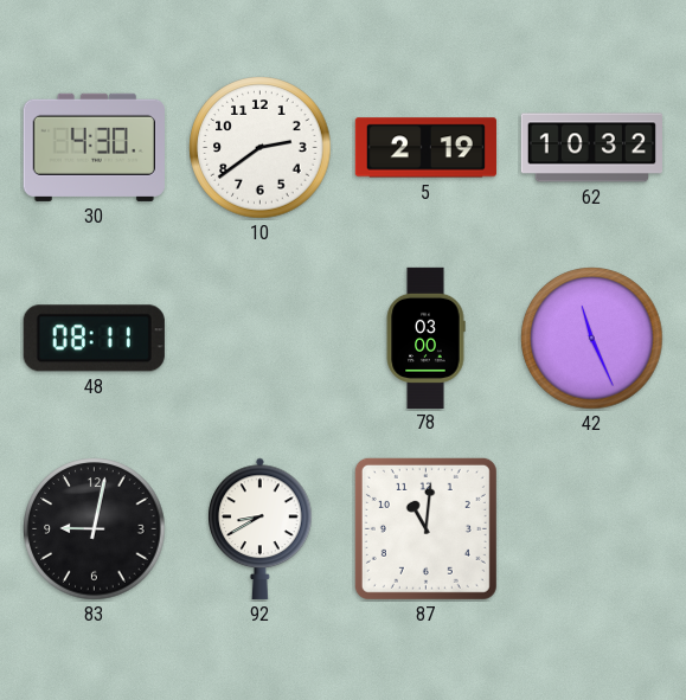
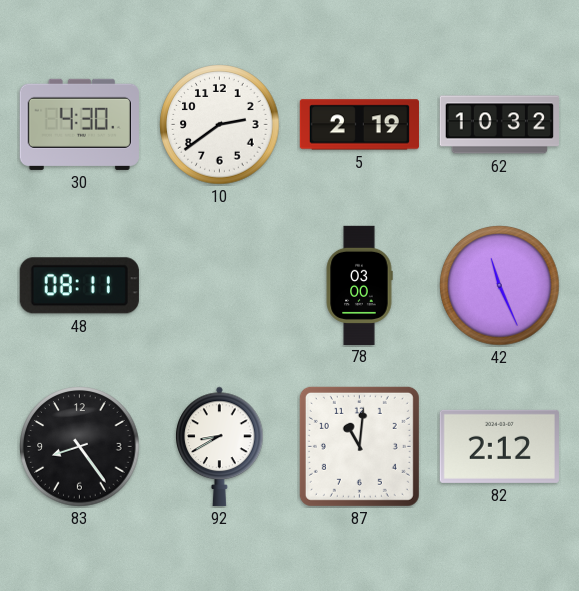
83: 9:02 -> 8:24 (80, 447)
82: none -> 2:12 (499, 446)
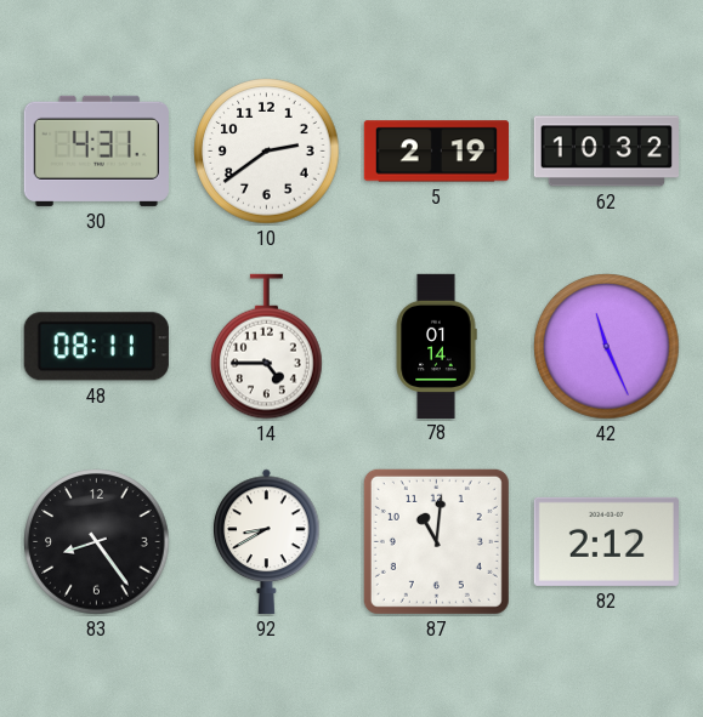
30: 4:30 -> 4:31 (96, 150)
14: none -> 4:45 (267, 347)
78: 03:00 -> 01:14 (436, 346)
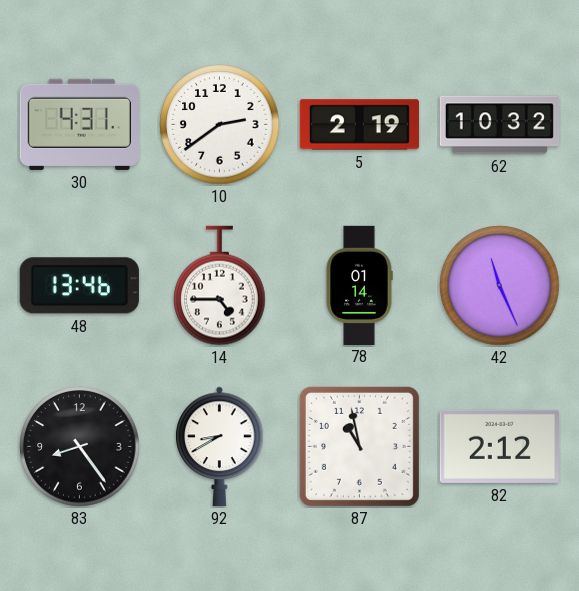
48: 08:11 -> 13:46 (79, 286)
87: 11:01 -> 10:58 (359, 446)
